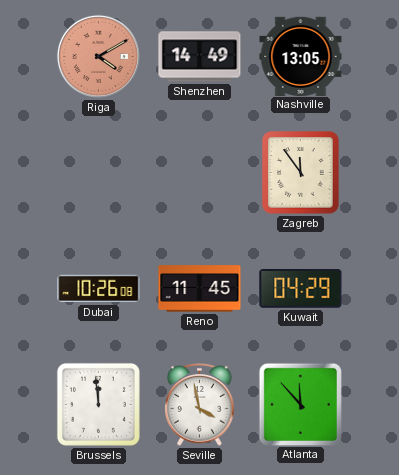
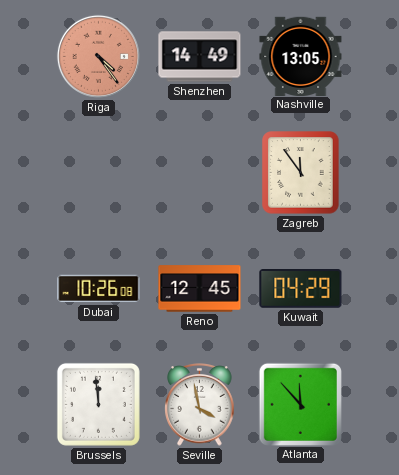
Riga: 4:10 -> 4:24 (98, 56)
Reno: 11:45 -> 12:45 (200, 289)
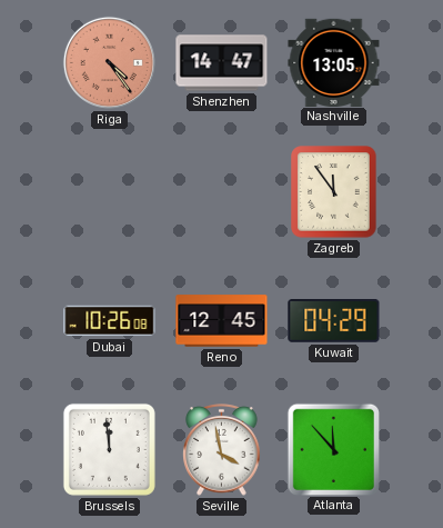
Shenzhen: 14:49 -> 14:47 (222, 63)
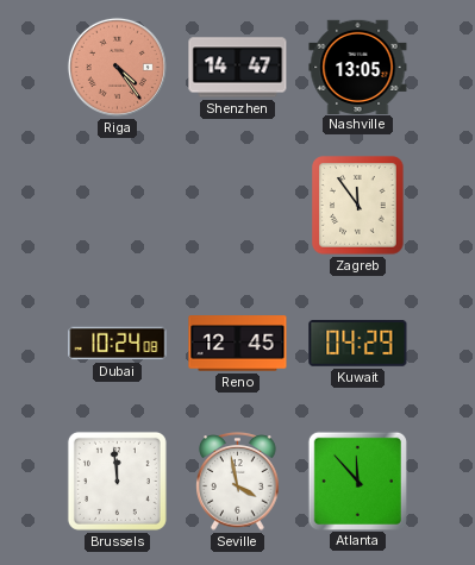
Dubai: 10:26 -> 10:24 (118, 344)
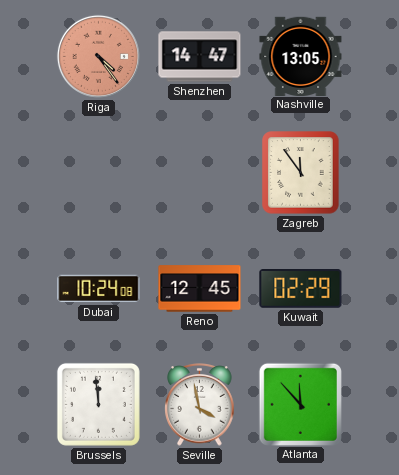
Kuwait: 04:29 -> 02:29 (301, 289)
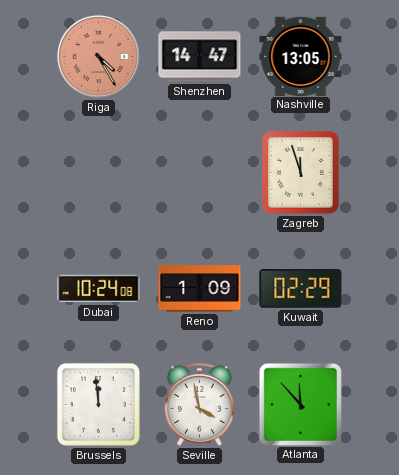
Riga: 4:24 -> 4:25 (98, 56)
Zagreb: 11:54 -> 11:57 (301, 173)
Reno: 12:45 -> 1:09 (200, 289)
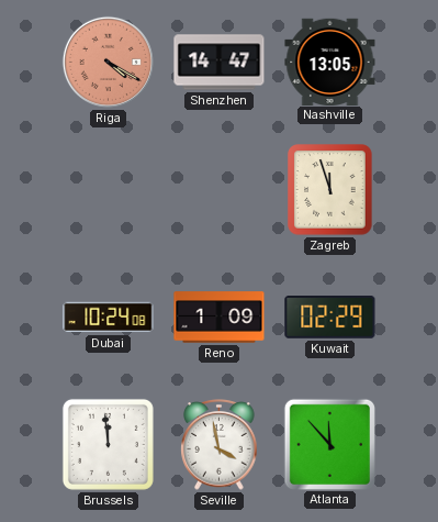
Riga: 4:25 -> 4:20 (108, 62)
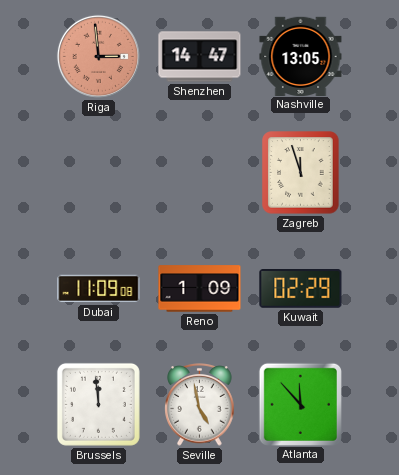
Riga: 4:20 -> 2:59 (98, 56)
Dubai: 10:24 -> 11:09 (99, 289)
Seville: 3:58 -> 4:58 (200, 405)
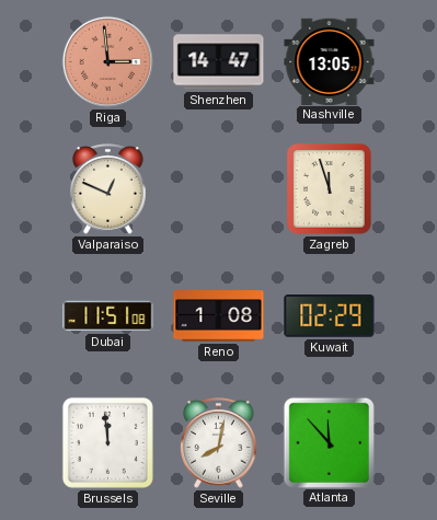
Valparaiso: none -> 12:49 (108, 189)
Dubai: 11:09 -> 11:51 (108, 316)
Reno: 1:09 -> 1:08 (219, 316)
Seville: 4:58 -> 8:02 (219, 443)
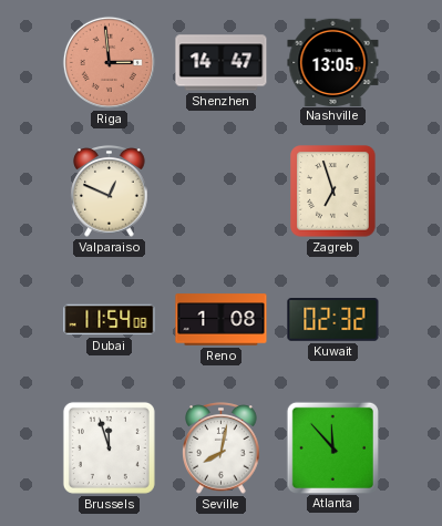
Zagreb: 11:57 -> 6:57 (333, 192)
Dubai: 11:51 -> 11:54 (110, 320)
Kuwait: 02:29 -> 02:32 (333, 320)
Brussels: 11:59 -> 11:57 (109, 447)
